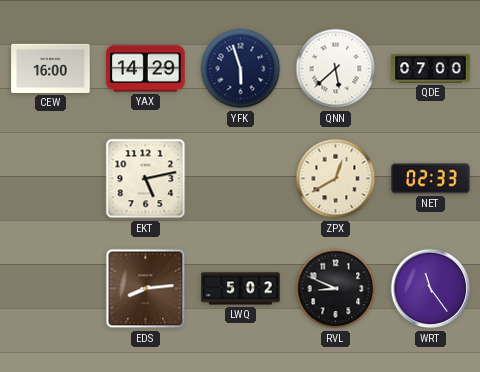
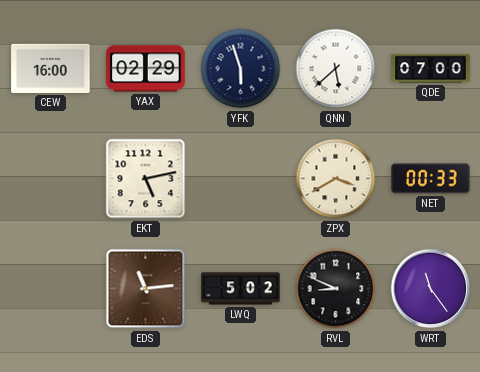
YAX: 14:29 -> 02:29 (146, 69)
ZPX: 12:40 -> 3:40 (336, 179)
NET: 02:33 -> 00:33 (431, 179)
EDS: 8:14 -> 11:14 (146, 289)
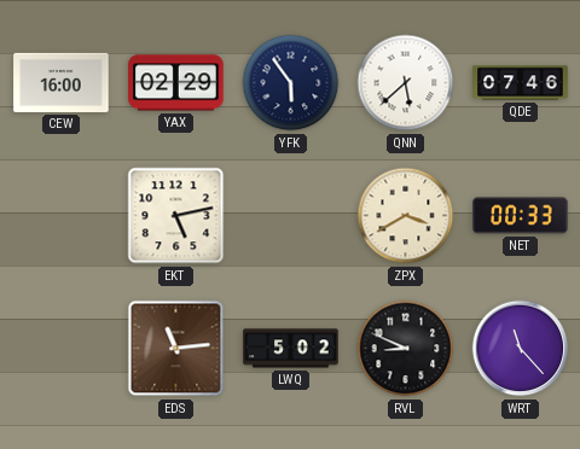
YFK: 5:57 -> 5:54 (291, 83)
QDE: 07:00 -> 07:46 (521, 83)
WRT: 11:24 -> 11:23 (521, 349)
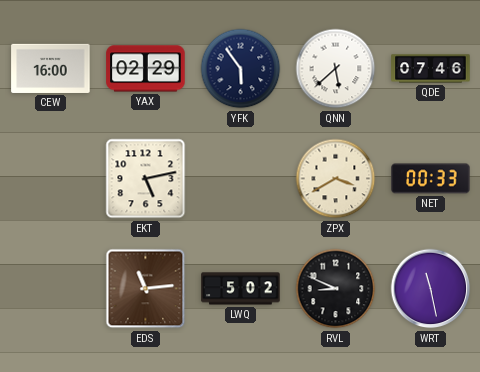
WRT: 11:23 -> 11:28 (431, 289)
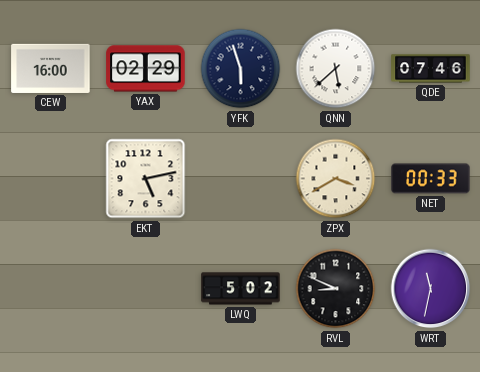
YFK: 5:54 -> 5:57 (241, 69)
EDS: 11:14 -> none (146, 289)
WRT: 11:28 -> 11:32 (431, 289)
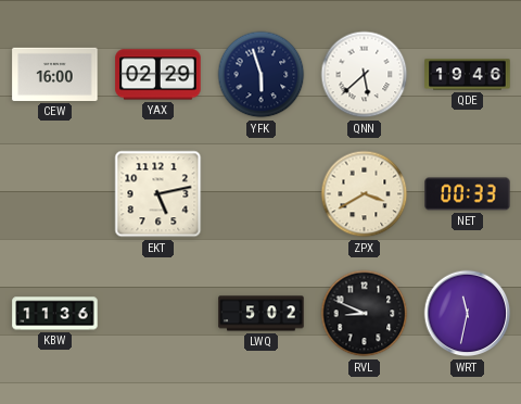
QDE: 07:46 -> 19:46 (468, 75)
KBW: none -> 11:36 (55, 314)
